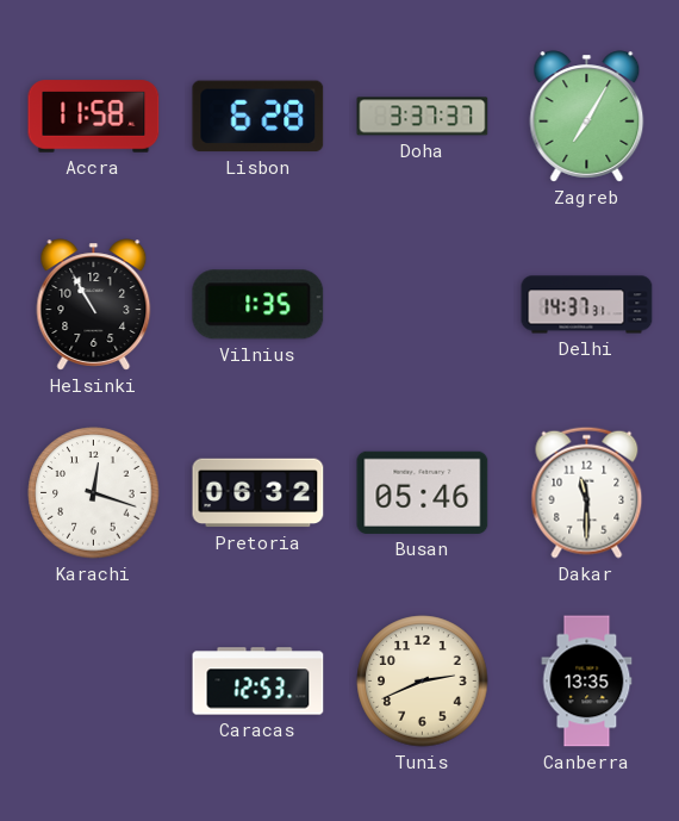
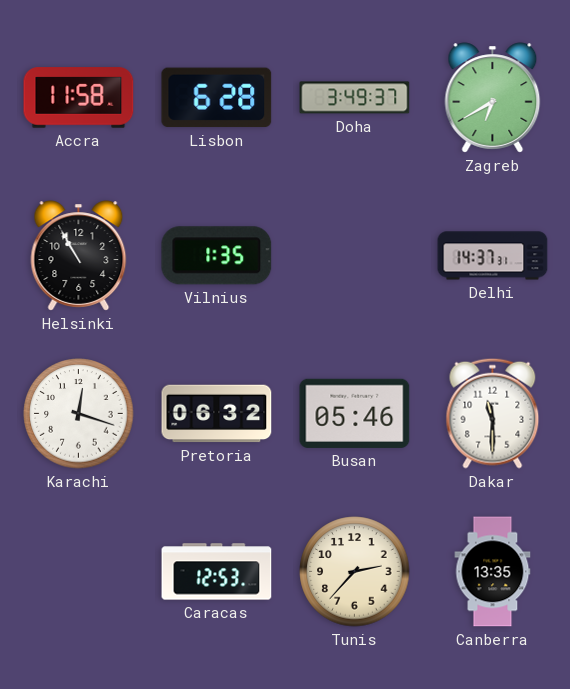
Doha: 3:37 -> 3:49 (355, 98)
Zagreb: 7:05 -> 6:40 (493, 98)
Tunis: 2:41 -> 2:37 (355, 572)
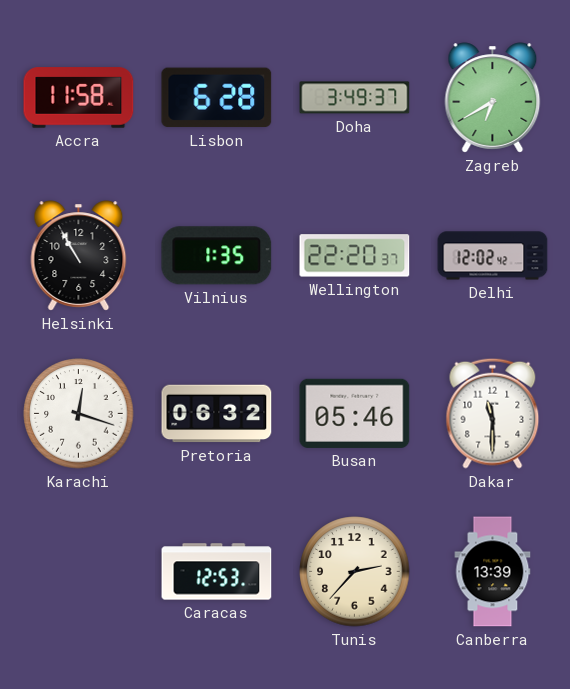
Wellington: none -> 22:20 (355, 256)
Delhi: 14:37 -> 12:02 (493, 256)
Canberra: 13:35 -> 13:39 (493, 572)
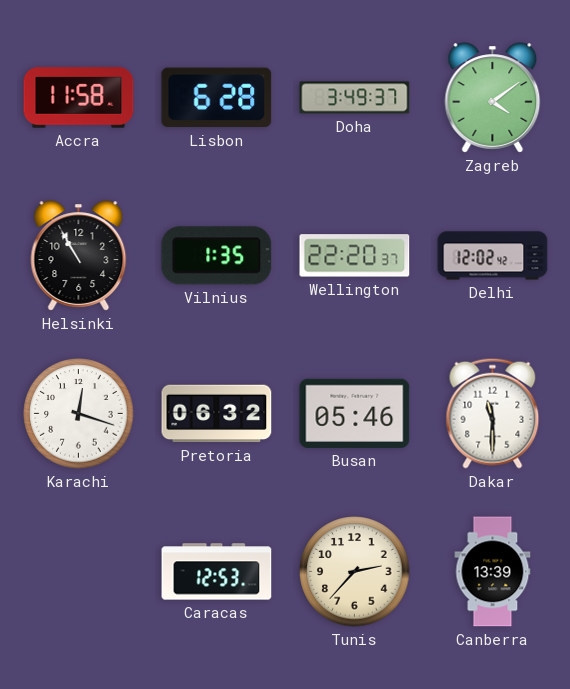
Zagreb: 6:40 -> 4:09 (493, 98)
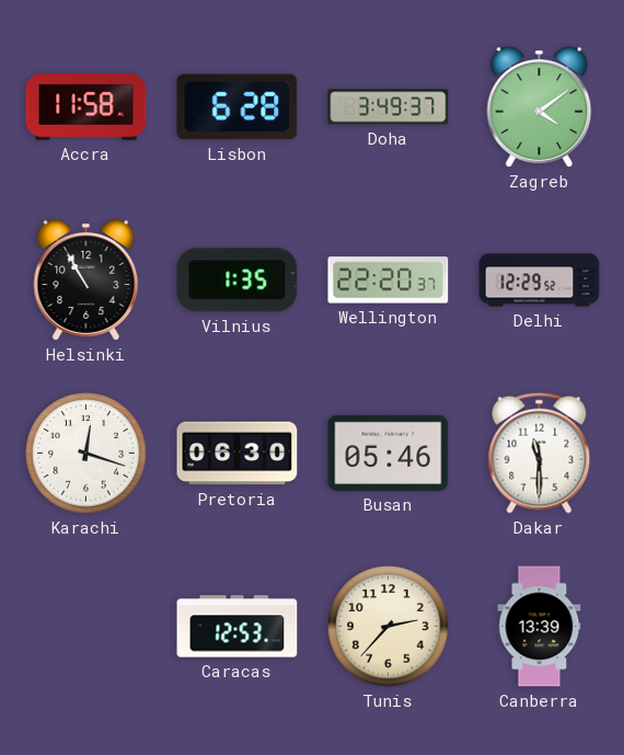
Delhi: 12:02 -> 12:29 (540, 281)
Pretoria: 06:32 -> 06:30 (238, 454)
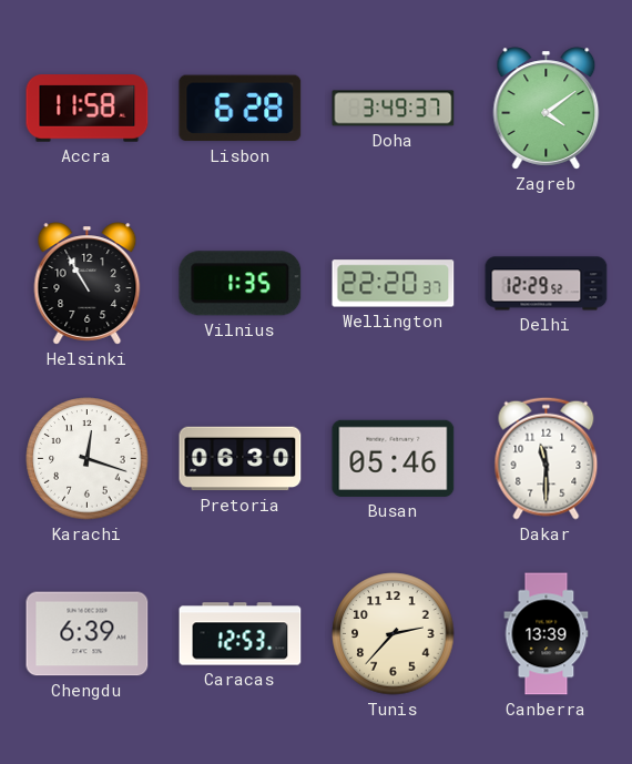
Chengdu: none -> 6:39 (88, 634)
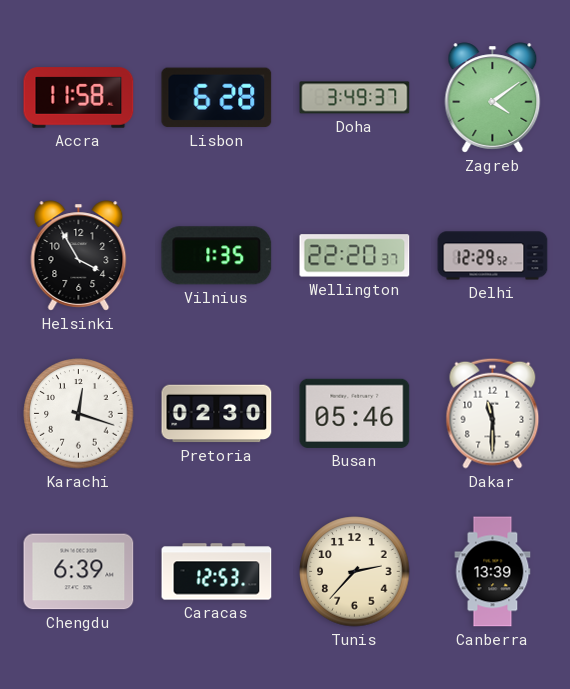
Helsinki: 10:55 -> 3:55 (79, 256)
Pretoria: 06:30 -> 02:30 (217, 414)
